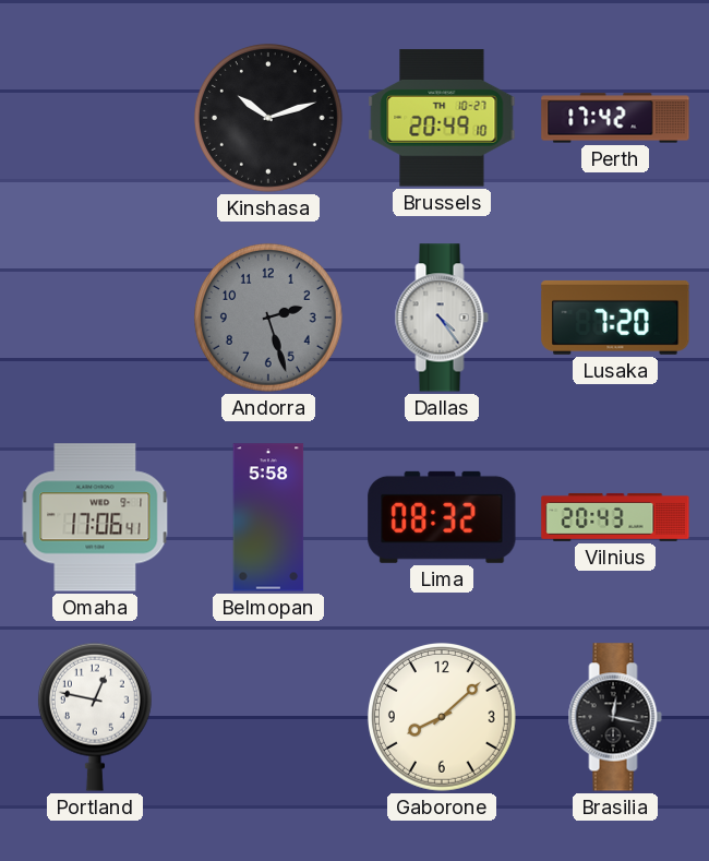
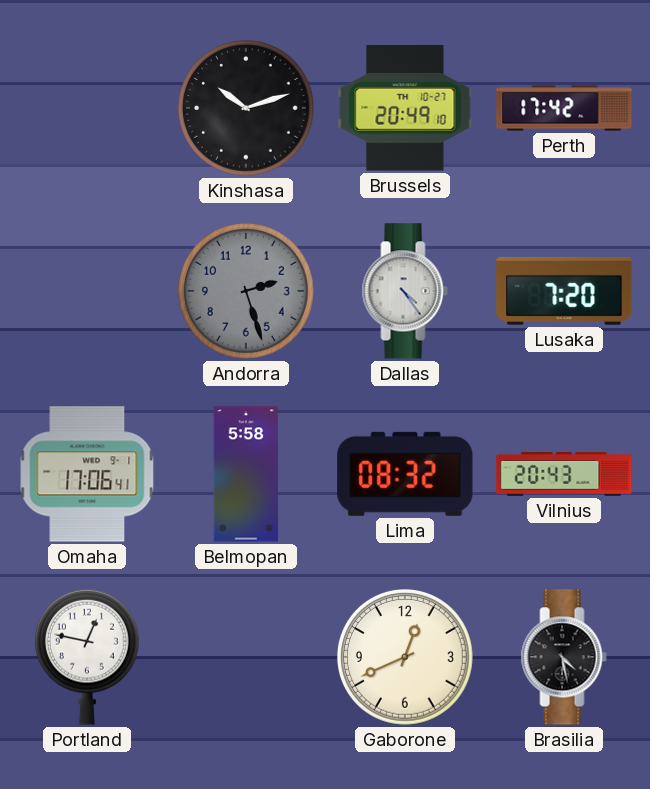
Gaborone: 8:08 -> 12:41 (405, 657)
Brasilia: 12:17 -> 4:28 (564, 657)
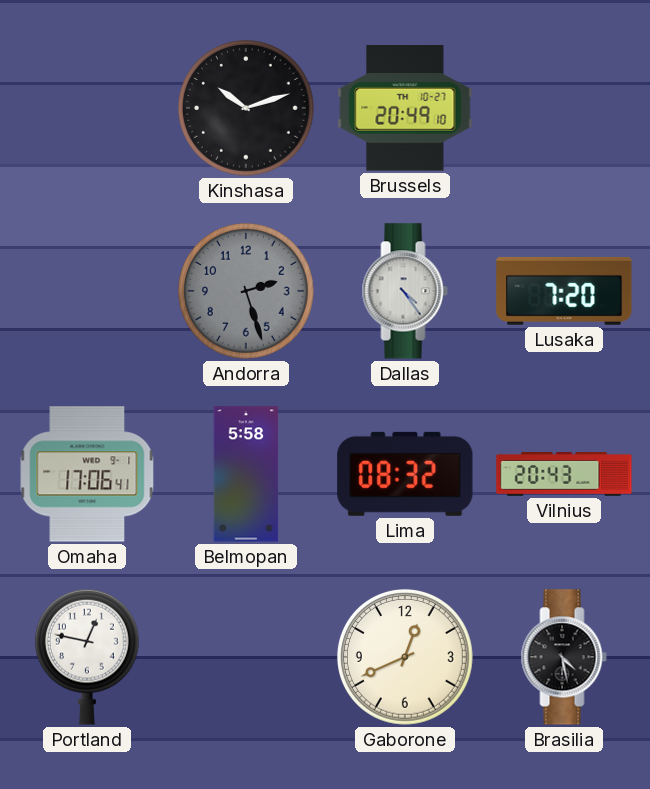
Perth: 17:42 -> none (564, 108)
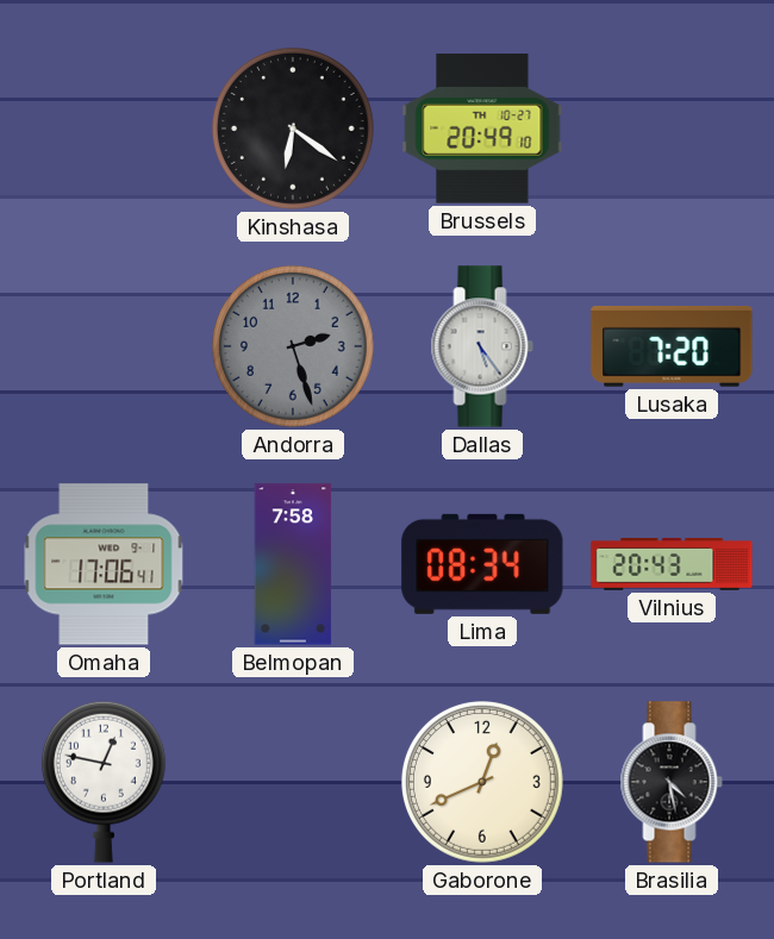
Kinshasa: 10:12 -> 6:21 (293, 129)
Dallas: 4:24 -> 5:24 (482, 346)
Belmopan: 5:58 -> 7:58 (293, 564)
Lima: 08:32 -> 08:34 (482, 564)
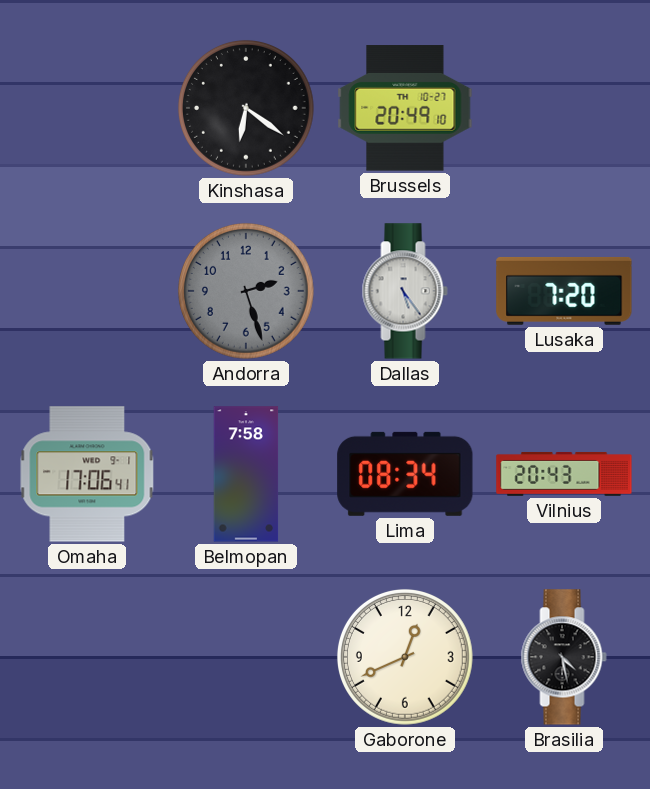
Portland: 12:47 -> none (104, 782)
